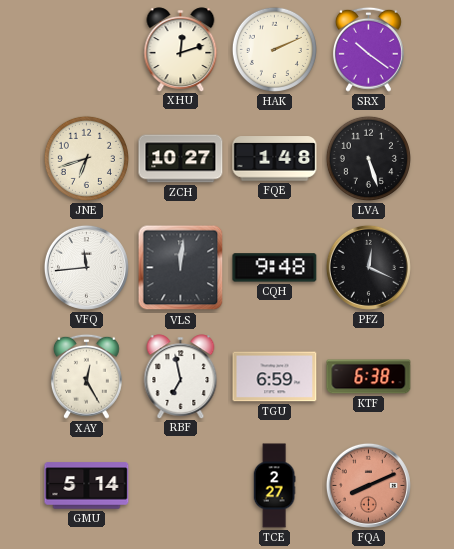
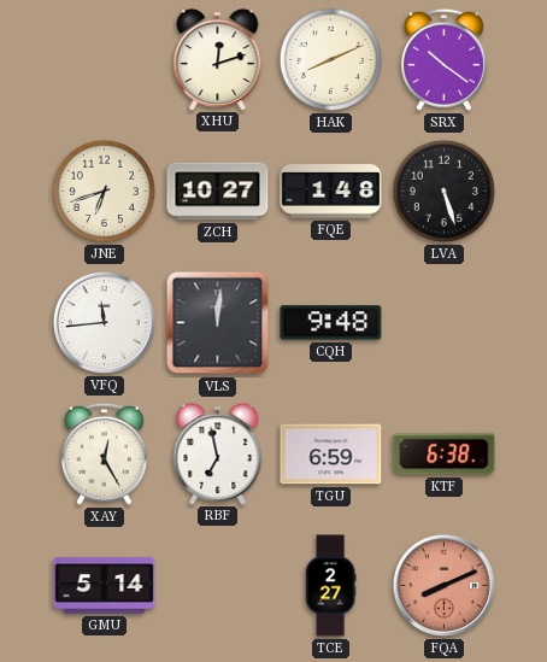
HAK: 2:11 -> 8:11 (330, 59)
PFZ: 12:19 -> none (368, 267)
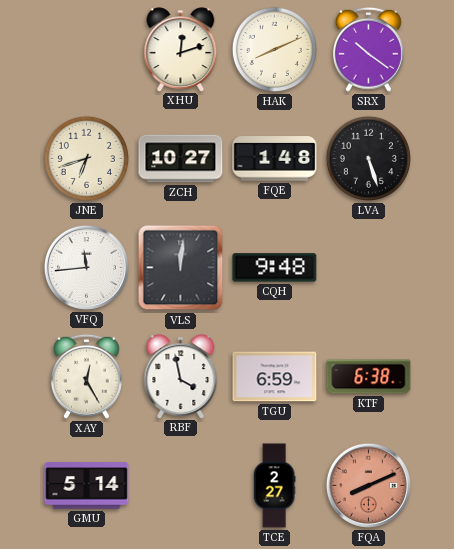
RBF: 6:58 -> 3:58 (181, 376)
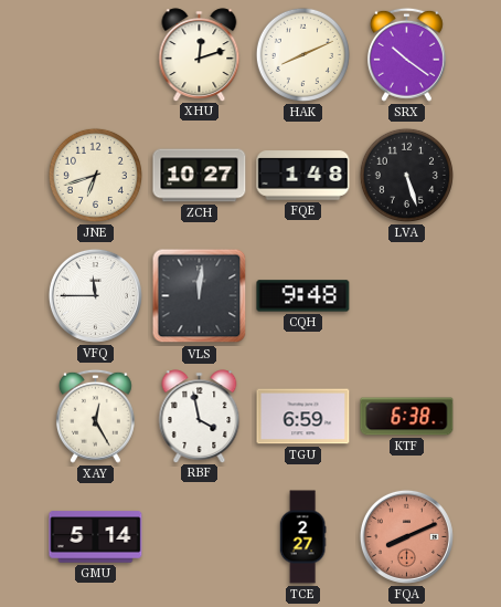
VFQ: 11:44 -> 11:45 (95, 295)
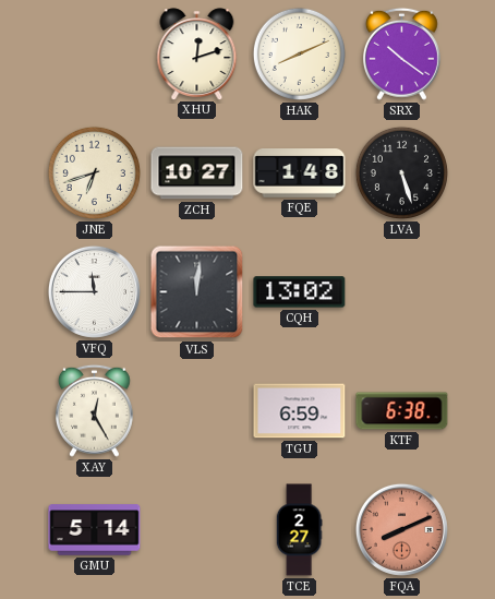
CQH: 9:48 -> 13:02 (300, 292)
RBF: 3:58 -> none (200, 416)
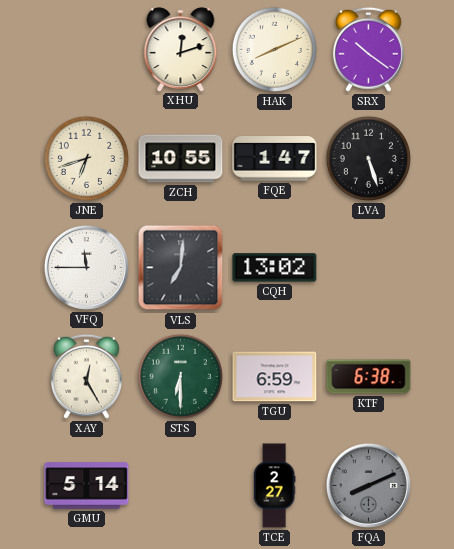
ZCH: 10:27 -> 10:55 (181, 159)
FQE: 1:48 -> 1:47 (275, 159)
VLS: 12:01 -> 7:01 (181, 268)
STS: none -> 6:30 (180, 376)
FQA dial: salmon -> grey (368, 485)
